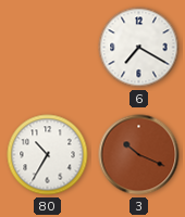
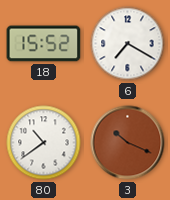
18: none -> 15:52 (44, 44)
80: 10:35 -> 10:39 (44, 143)
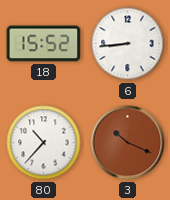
6: 7:20 -> 8:44 (128, 44)
80: 10:39 -> 10:37 (44, 143)
